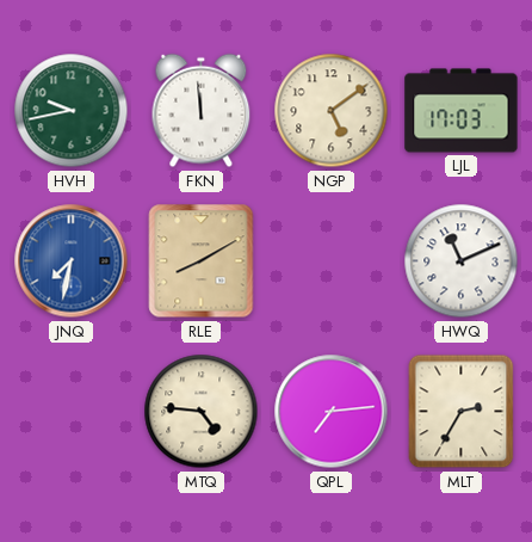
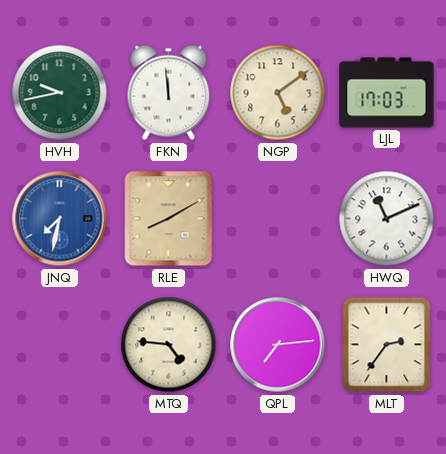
MLT: 2:35 -> 2:36 (387, 345)
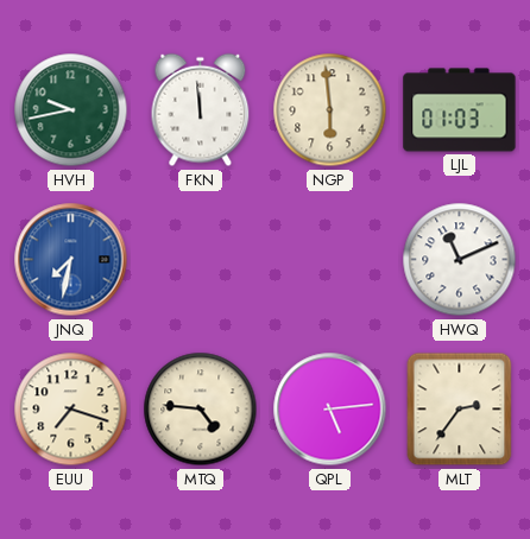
NGP: 5:09 -> 5:59 (330, 110)
LJL: 17:03 -> 01:03 (460, 110)
RLE: 8:10 -> none (169, 219)
EUU: none -> 7:18 (71, 410)
QPL: 7:14 -> 5:14 (330, 410)
